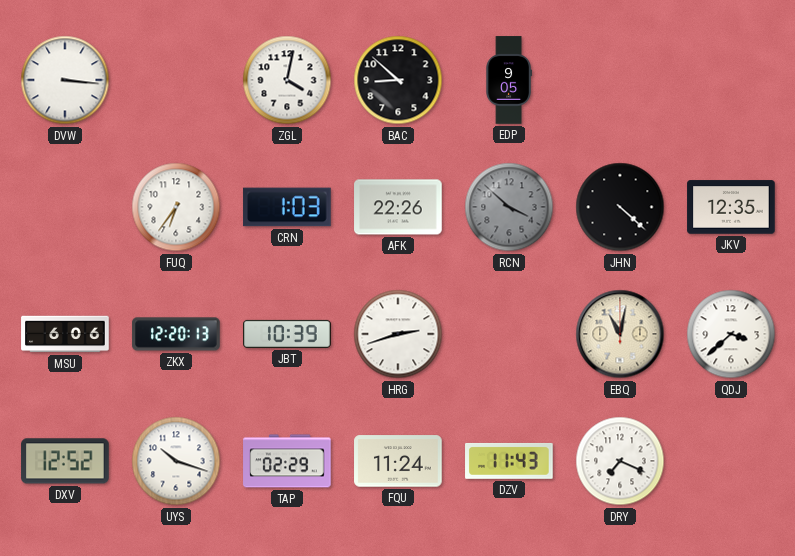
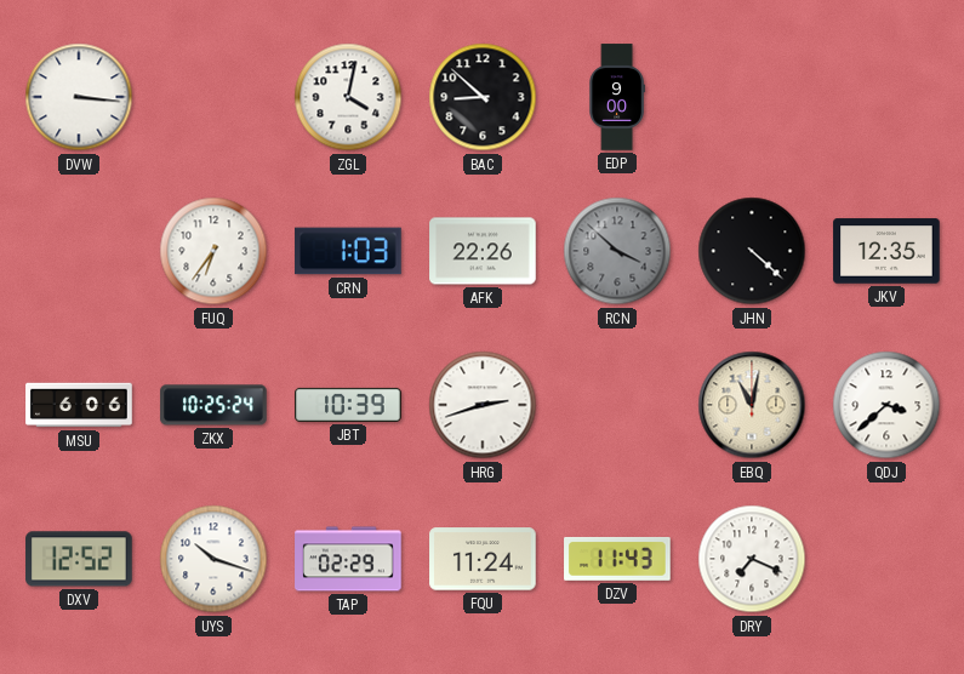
EDP: 9:05 -> 9:00 (617, 97)
ZKX: 12:20 -> 10:25 (213, 405)
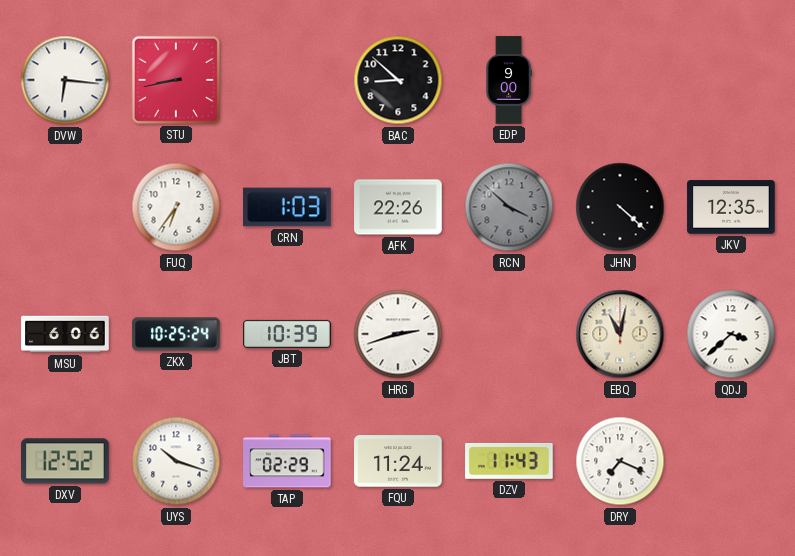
DVW: 3:16 -> 6:16 (65, 80)
STU: none -> 8:43 (176, 80)
ZGL: 4:02 -> none (348, 97)
